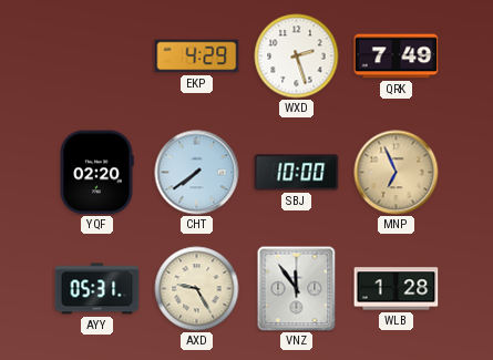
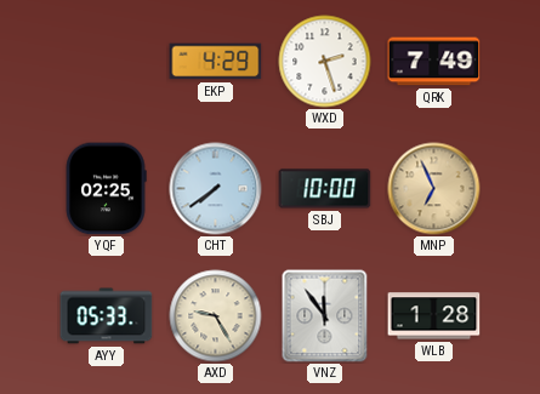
YQF: 02:20 -> 02:25 (106, 189)
AYY: 05:31 -> 05:33 (107, 316)
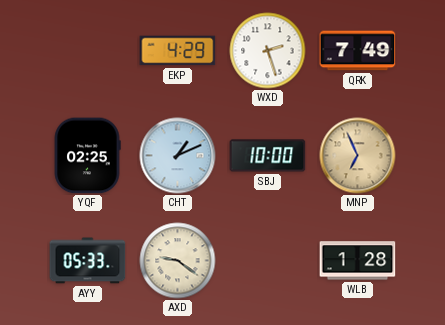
CHT: 7:39 -> 1:11 (178, 156)
AXD: 9:25 -> 9:21 (178, 261)
VNZ: 11:54 -> none (325, 316)
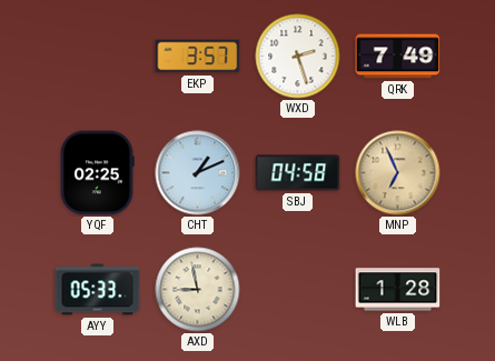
EKP: 4:29 -> 3:57 (198, 57)
SBJ: 10:00 -> 04:58 (298, 173)
AXD: 9:21 -> 8:58 (198, 290)
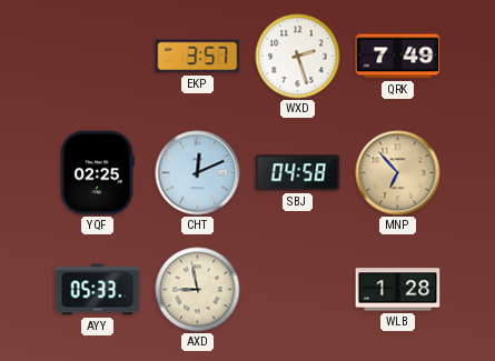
CHT: 1:11 -> 12:11 (198, 173)
MNP: 6:56 -> 6:53 (398, 173)
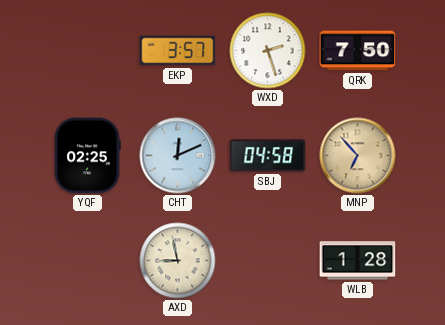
QRK: 7:49 -> 7:50 (358, 51)
AYY: 05:33 -> none (98, 290)
